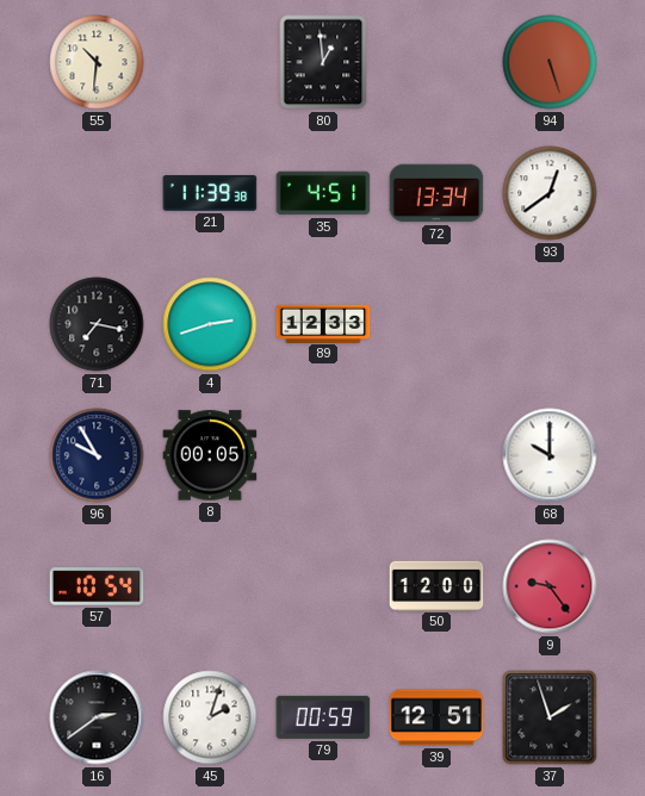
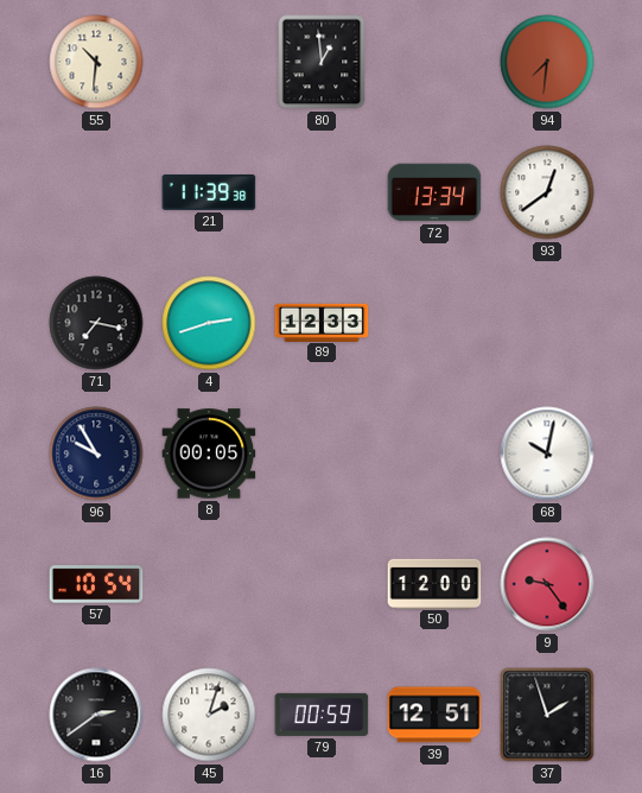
94: 5:27 -> 7:31 (547, 62)
35: 4:51 -> none (323, 193)
68: 10:00 -> 10:02 (547, 453)
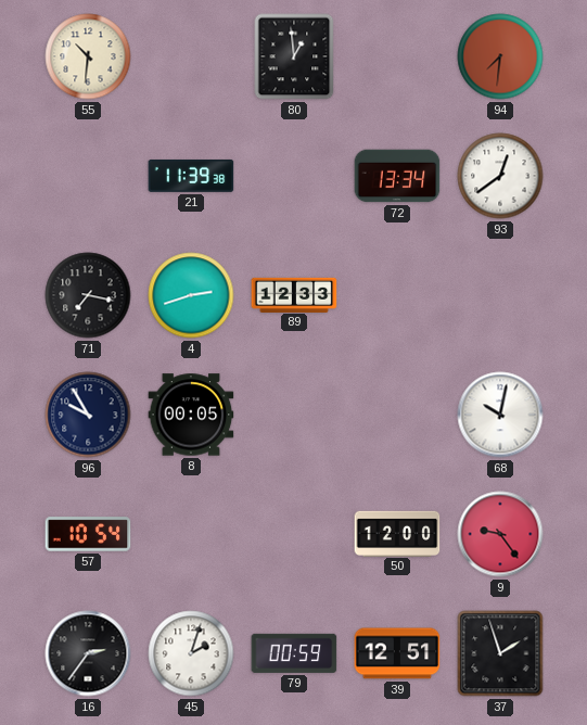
16: 2:39 -> 2:36 (88, 653)
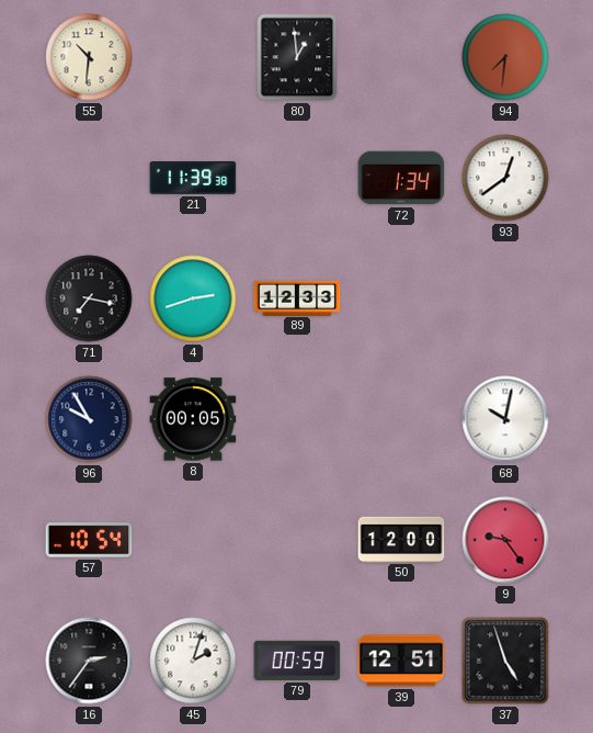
72: 13:34 -> 1:34 (401, 178)
37: 1:57 -> 4:57 (505, 661)
